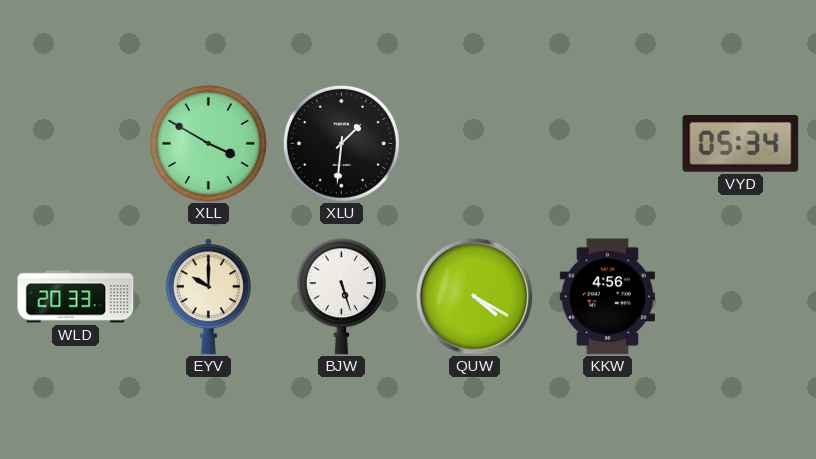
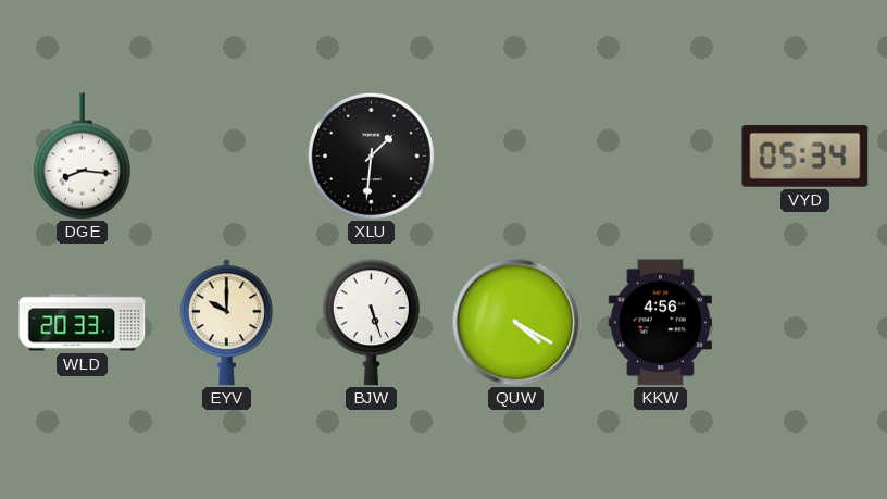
DGE: none -> 8:16 (82, 157)
XLL: 3:50 -> none (208, 143)
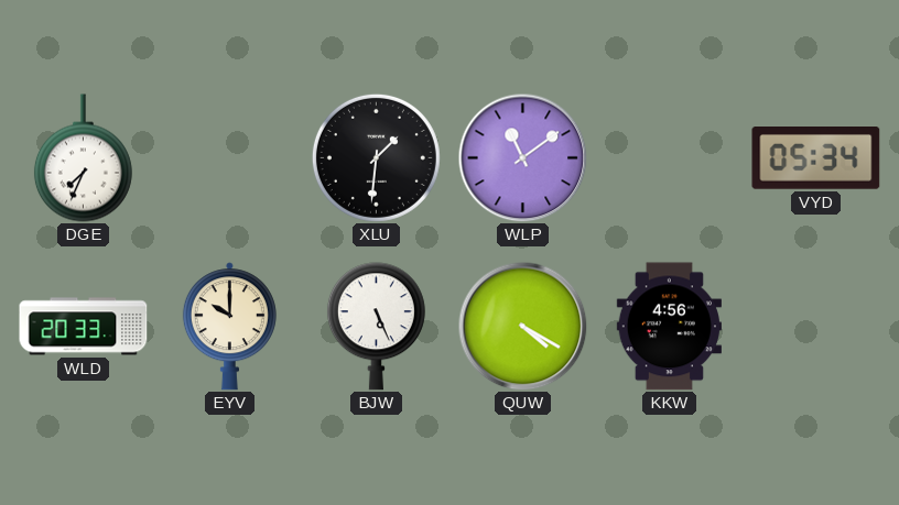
DGE: 8:16 -> 7:34 (83, 158)
WLP: none -> 11:09 (522, 157)
BJW: 5:27 -> 5:26 (376, 327)
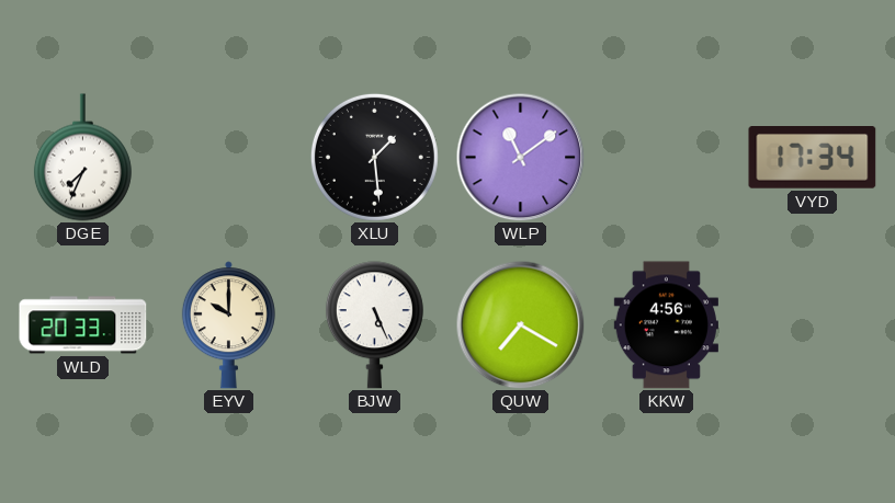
XLU: 1:31 -> 1:29 (374, 157)
VYD: 05:34 -> 17:34 (813, 158)
QUW: 4:20 -> 7:20 (520, 324)
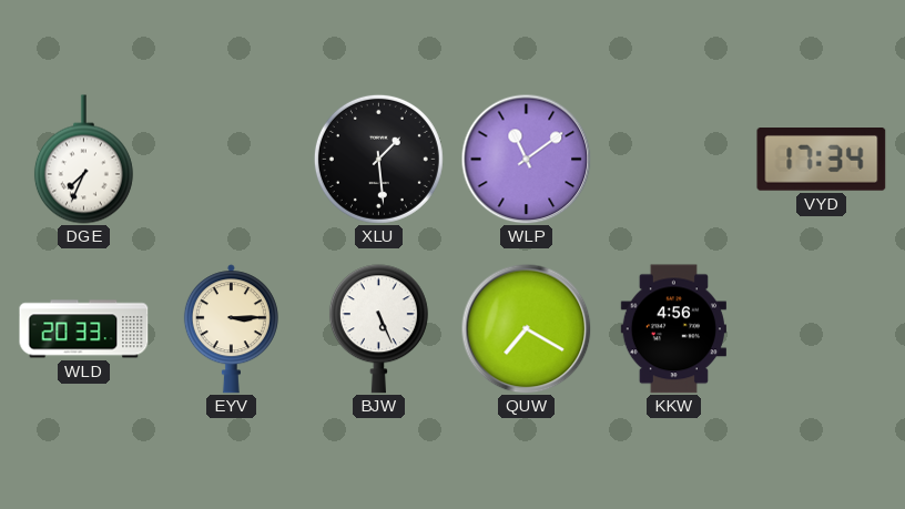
EYV: 10:00 -> 3:15 (231, 329)
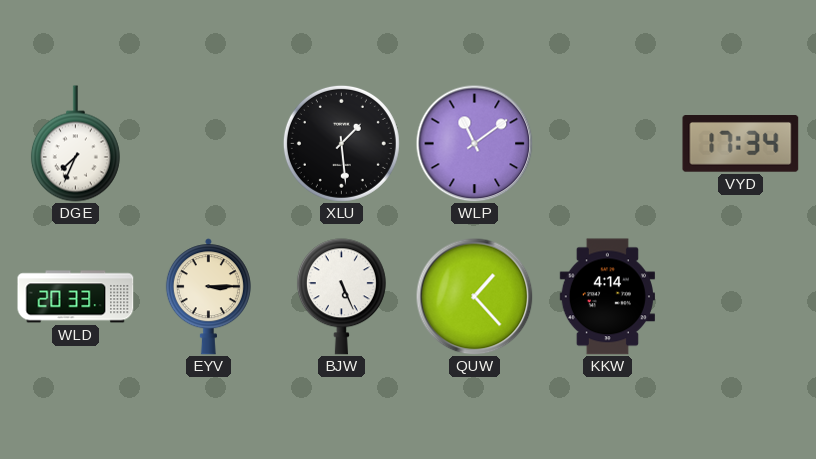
QUW: 7:20 -> 1:23 (474, 296)
KKW: 4:56 -> 4:14 (607, 297)
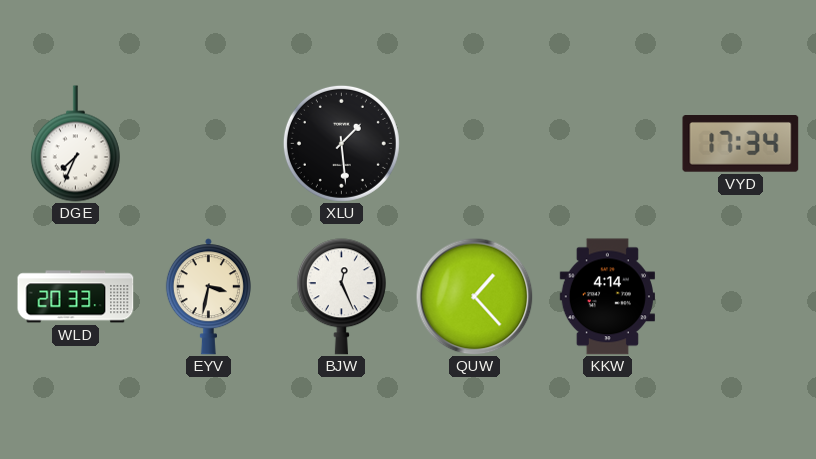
WLP: 11:09 -> none (474, 143)
EYV: 3:15 -> 3:32 (208, 297)
BJW: 5:26 -> 12:26 (341, 297)
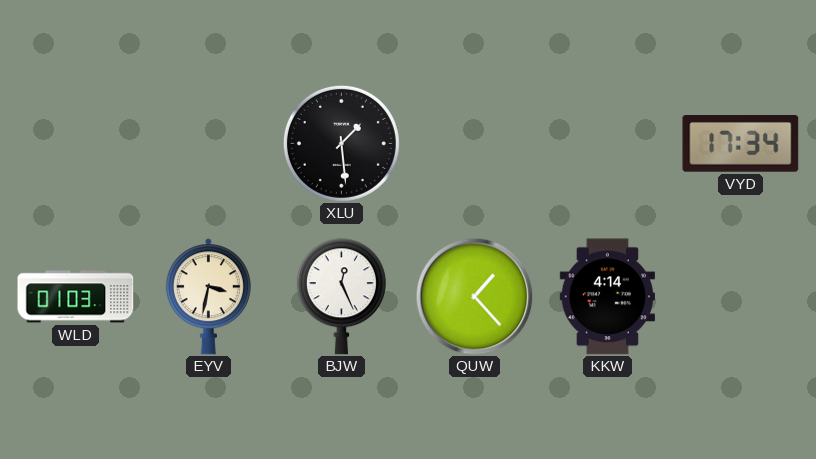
DGE: 7:34 -> none (75, 144)
WLD: 20:33 -> 01:03 (76, 297)
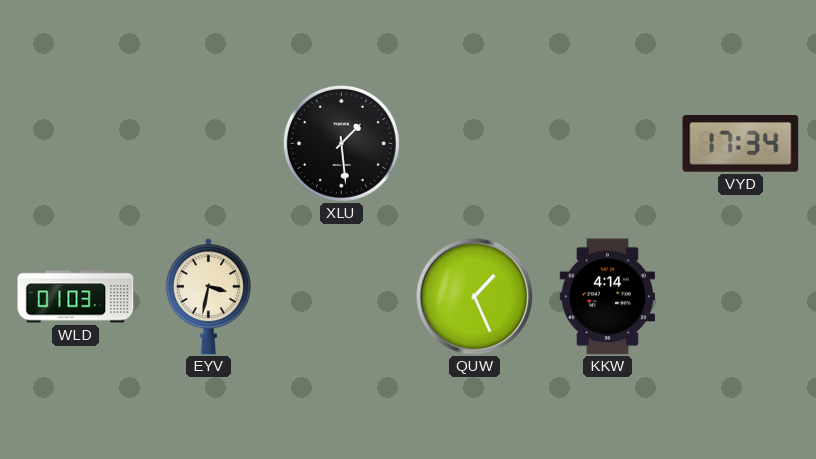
BJW: 12:26 -> none (341, 297)
QUW: 1:23 -> 1:26 (474, 296)
